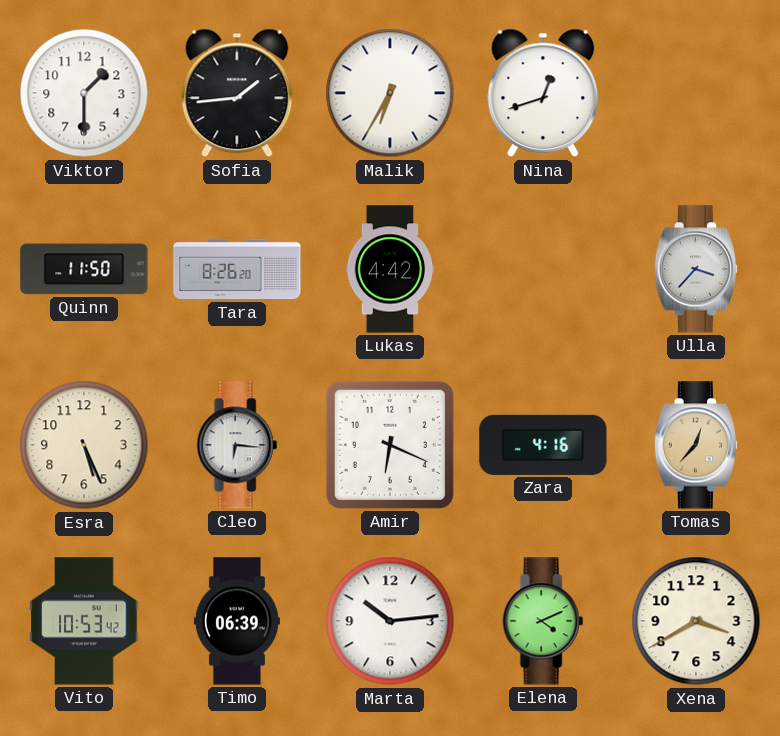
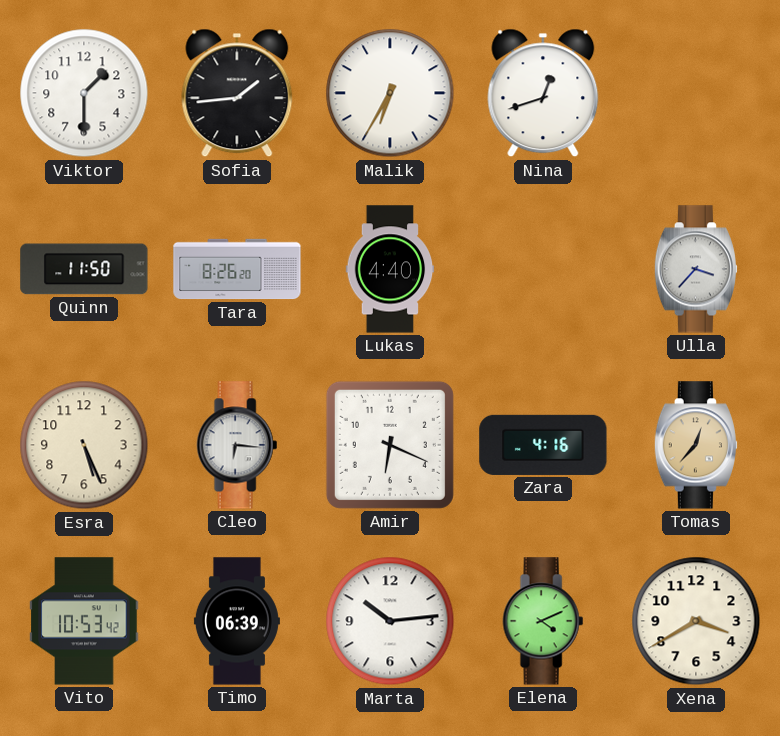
Lukas: 4:42 -> 4:40 (390, 269)
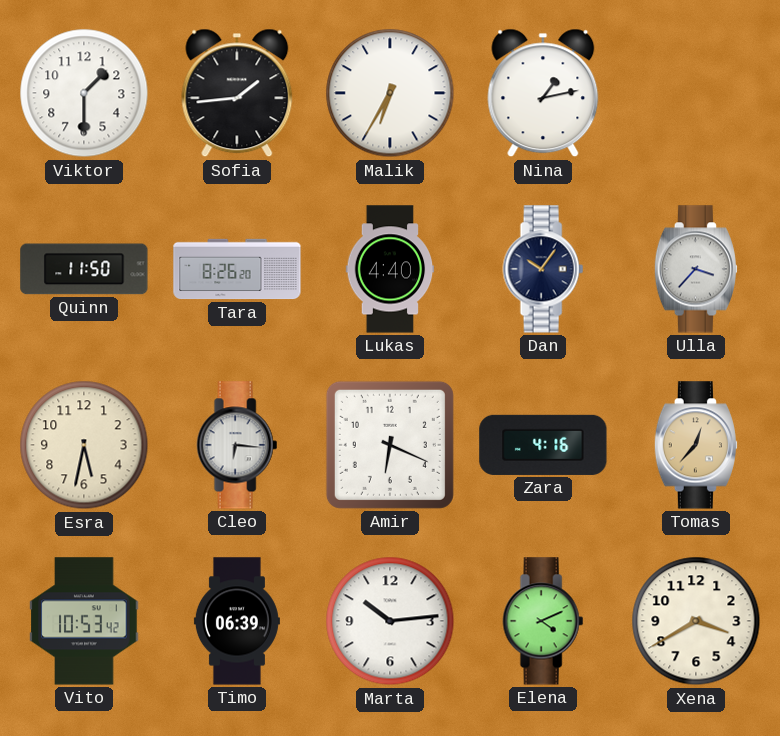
Nina: 12:42 -> 1:13 (543, 93)
Dan: none -> 10:06 (543, 269)
Esra: 5:26 -> 5:32 (84, 445)
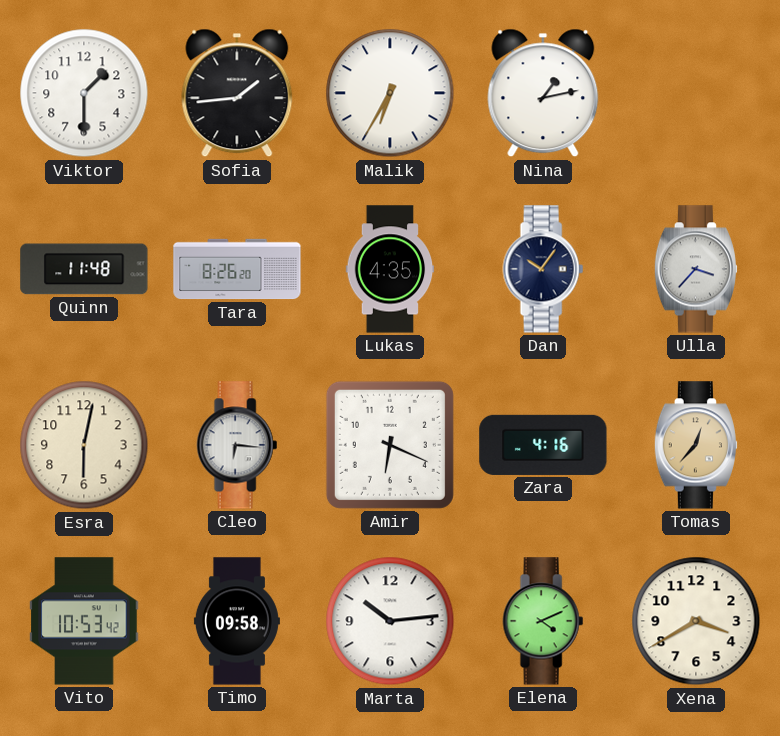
Quinn: 11:50 -> 11:48 (84, 269)
Lukas: 4:40 -> 4:35 (390, 269)
Esra: 5:32 -> 6:02 (84, 445)
Timo: 06:39 -> 09:58 (237, 621)
